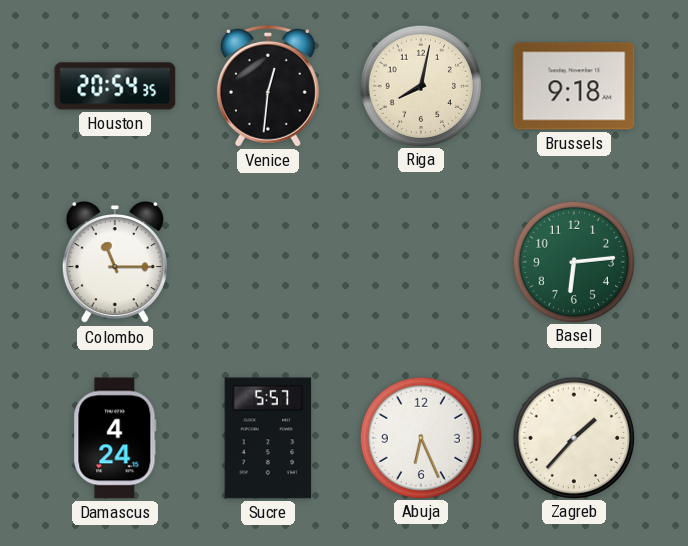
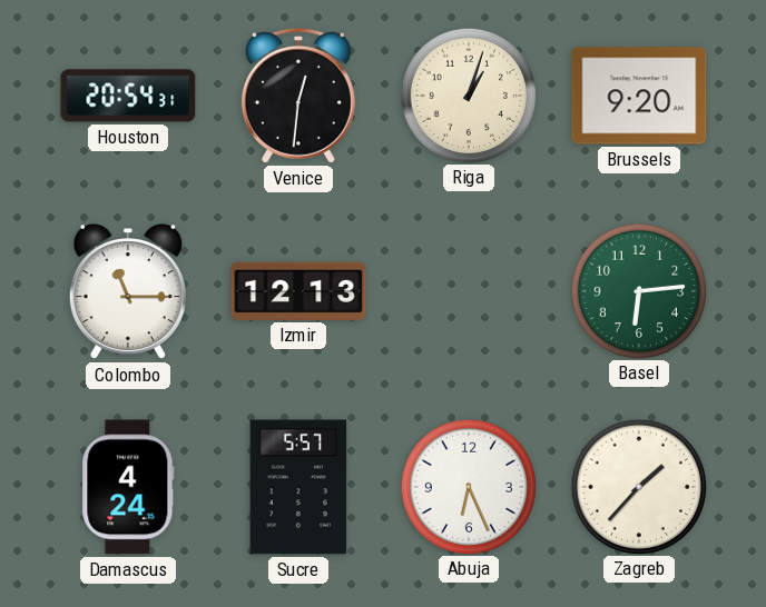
Houston: 20:54:35 -> 20:54:31 (128, 96)
Riga: 8:02 -> 1:03 (468, 94)
Brussels: 9:18 -> 9:20 (639, 96)
Izmir: none -> 12:13 (298, 291)
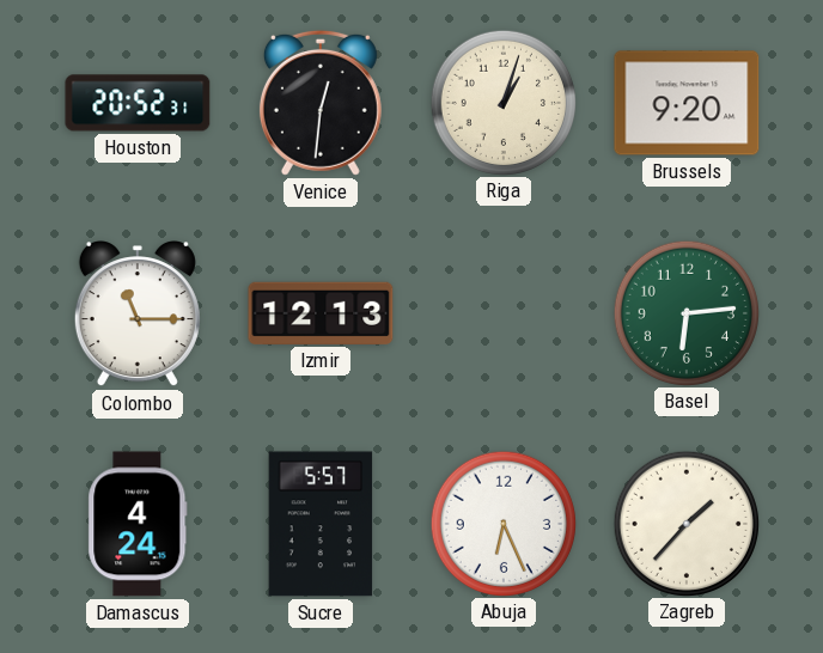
Houston: 20:54 -> 20:52 (138, 103)
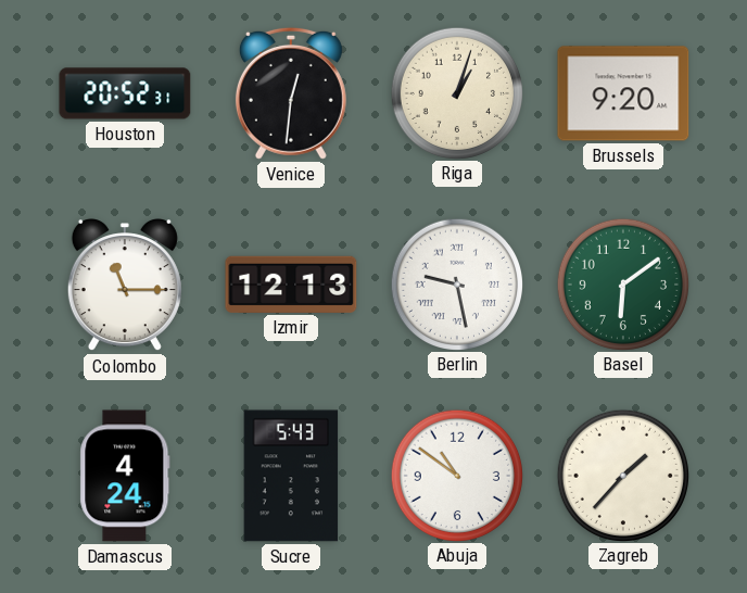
Berlin: none -> 9:28 (456, 283)
Basel: 6:14 -> 6:09 (622, 283)
Sucre: 5:57 -> 5:43 (291, 476)
Abuja: 6:26 -> 10:51 (456, 475)
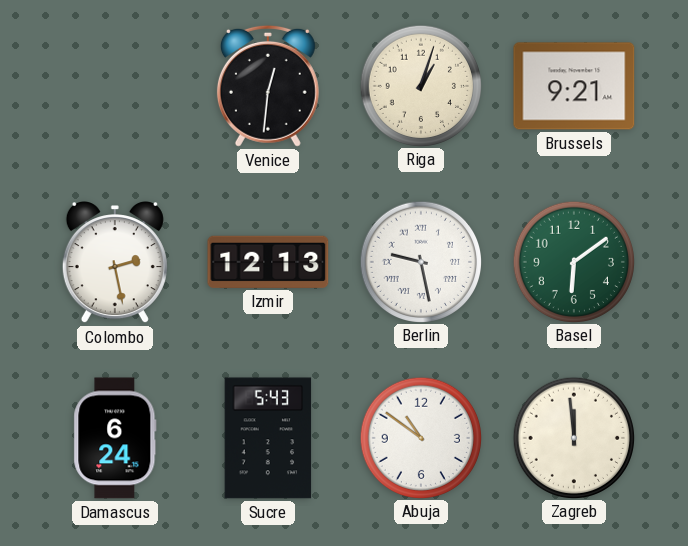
Houston: 20:52 -> none (125, 93)
Brussels: 9:20 -> 9:21 (574, 86)
Colombo: 11:15 -> 2:28 (115, 263)
Damascus: 4:24 -> 6:24 (115, 438)
Zagreb: 1:37 -> 11:59 (573, 437)
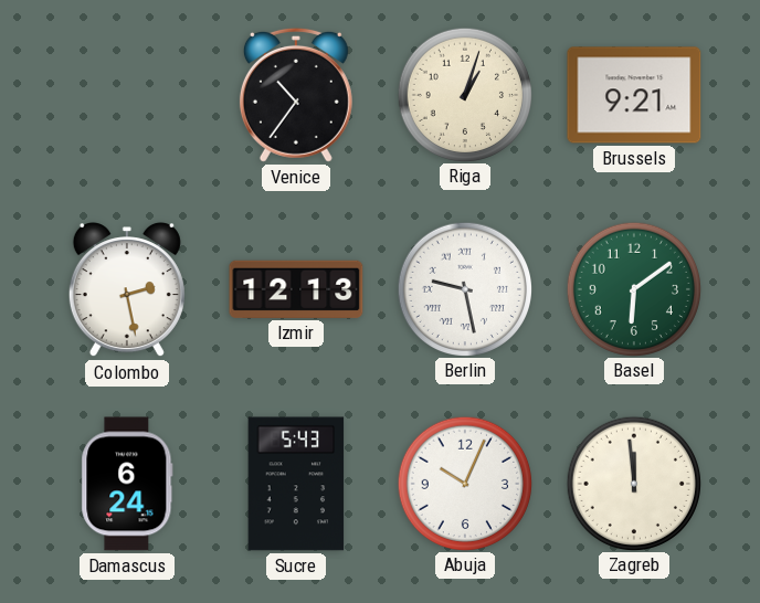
Venice: 12:31 -> 10:36 (296, 95)
Abuja: 10:51 -> 10:04 (464, 483)
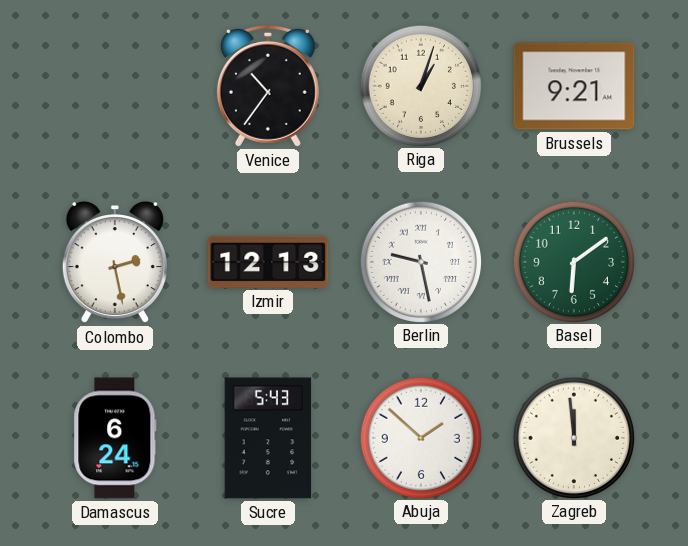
Abuja: 10:04 -> 1:52 (420, 437)
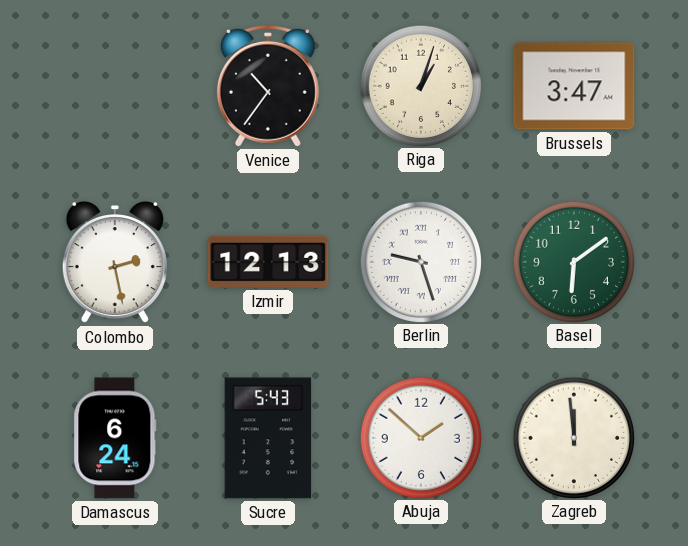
Brussels: 9:21 -> 3:47 (574, 86)
Berlin: 9:28 -> 9:27 (420, 261)
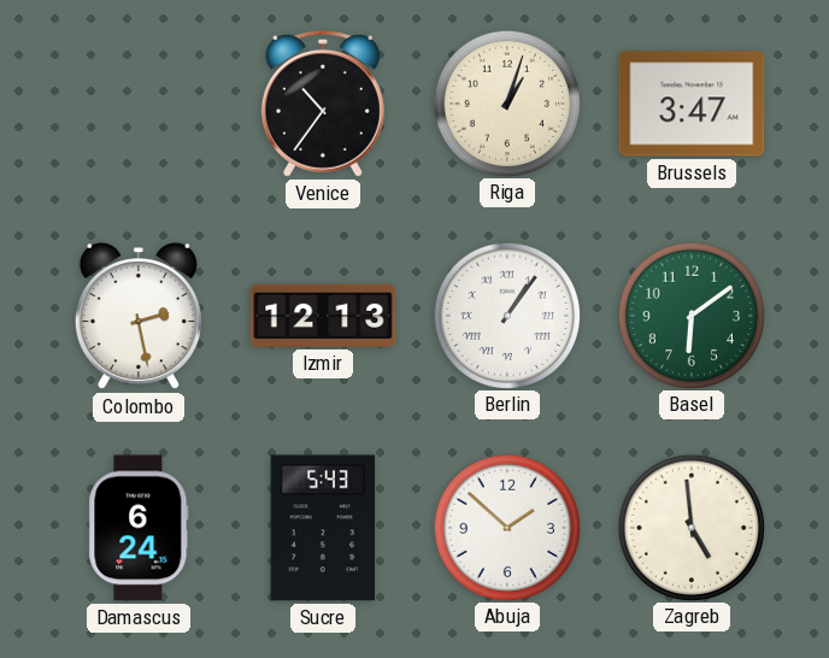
Berlin: 9:27 -> 1:06 (506, 315)
Zagreb: 11:59 -> 4:59 (690, 527)
